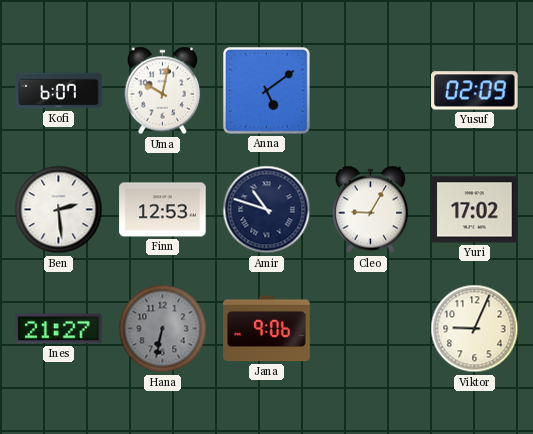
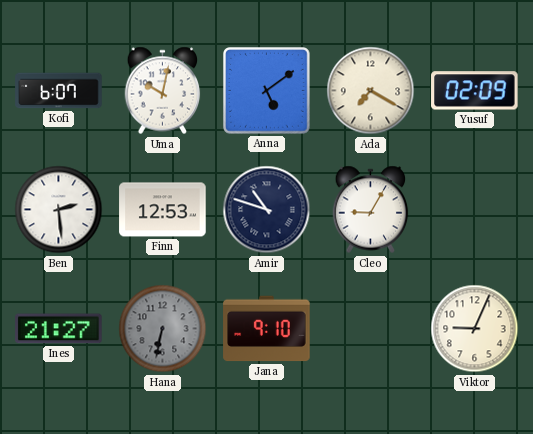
Ada: none -> 7:20 (371, 91)
Yuri: 17:02 -> none (475, 210)
Jana: 9:06 -> 9:10 (267, 329)
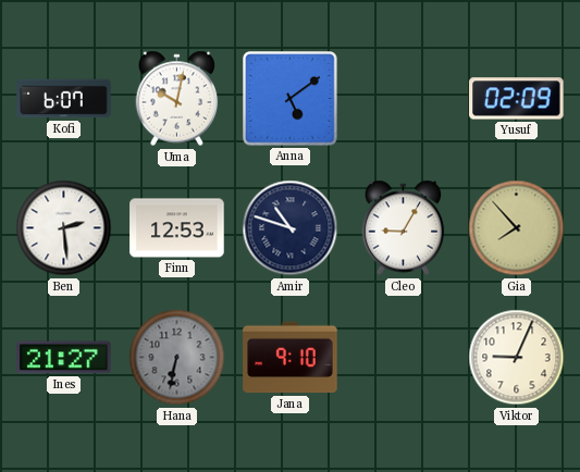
Ada: 7:20 -> none (371, 91)
Gia: none -> 7:53 (517, 228)
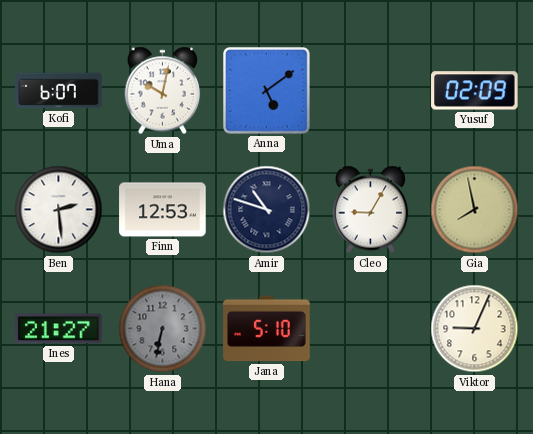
Gia: 7:53 -> 7:58 (475, 210)
Jana: 9:10 -> 5:10 (267, 329)
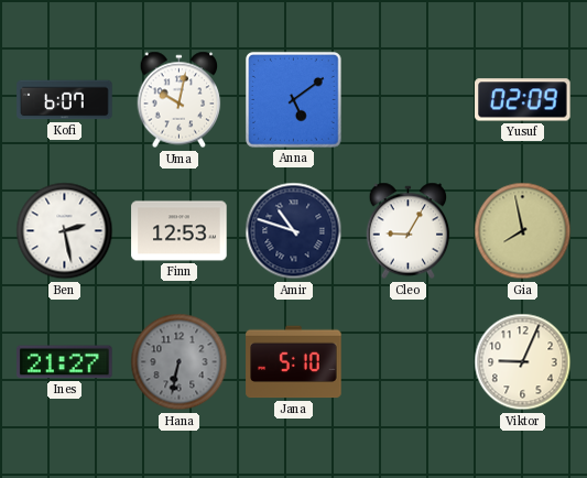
Ben: 2:29 -> 2:28 (65, 231)
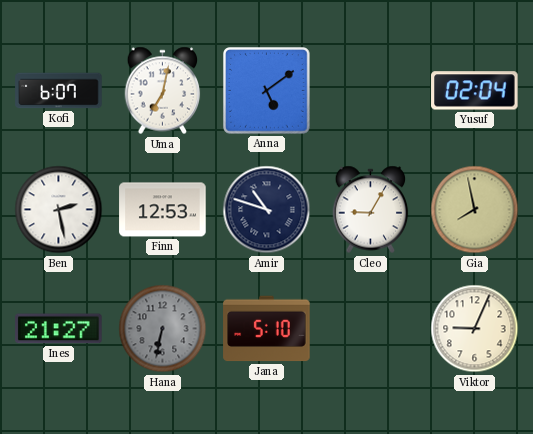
Uma: 10:02 -> 7:02 (163, 91)
Yusuf: 02:09 -> 02:04 (475, 91)
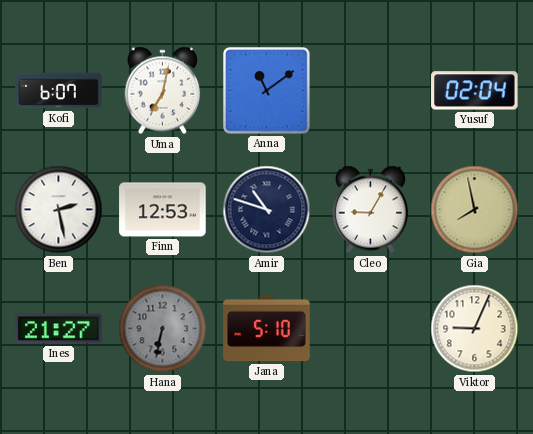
Anna: 5:09 -> 11:09 (267, 91)
